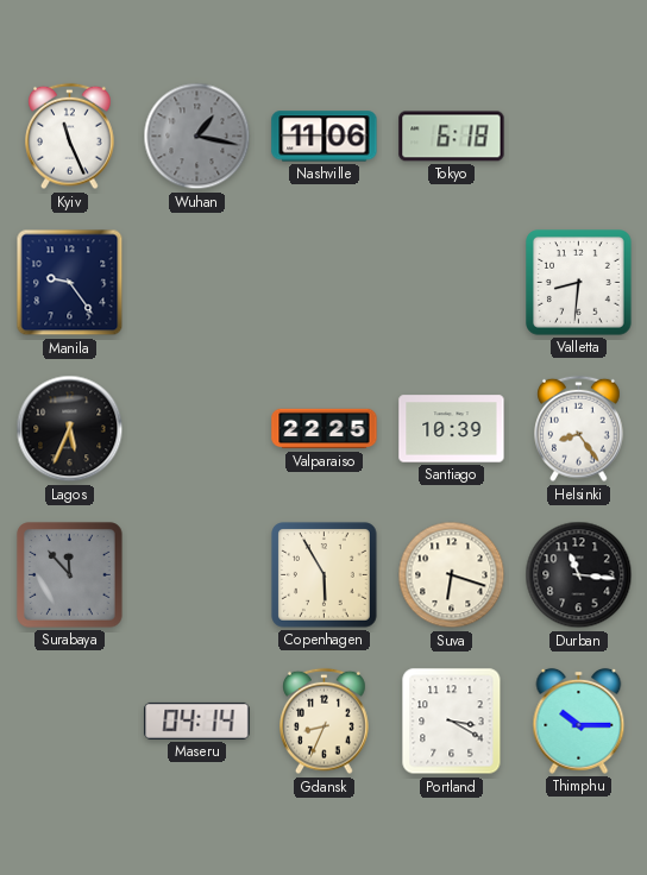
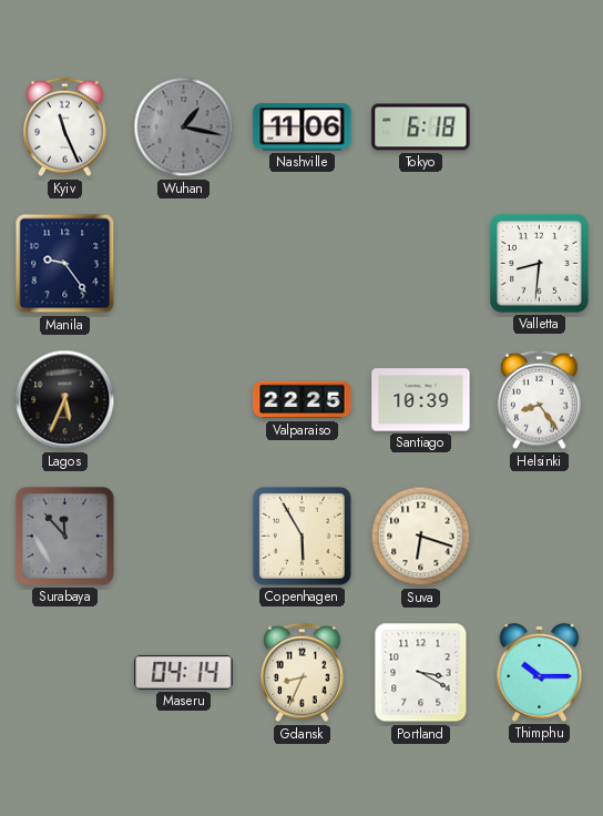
Durban: 11:16 -> none (579, 575)
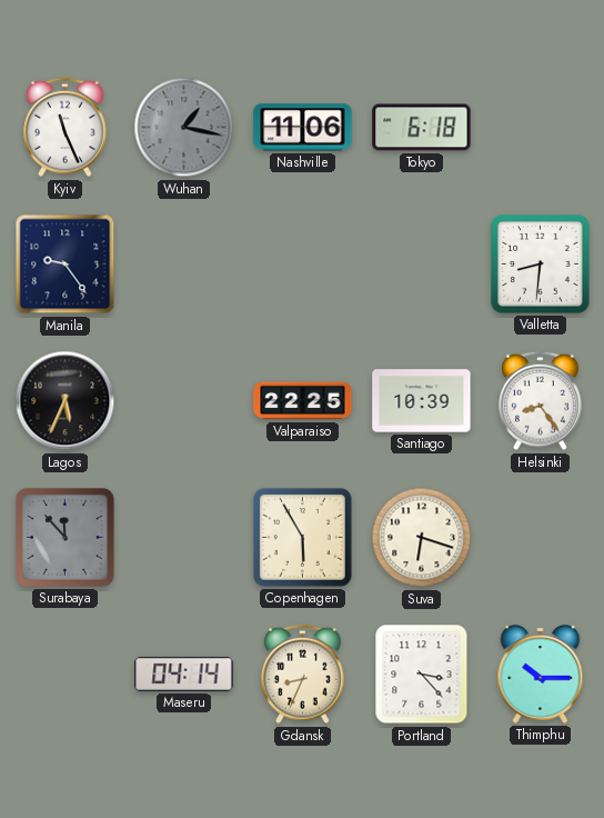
Portland: 3:20 -> 3:23 (422, 675)
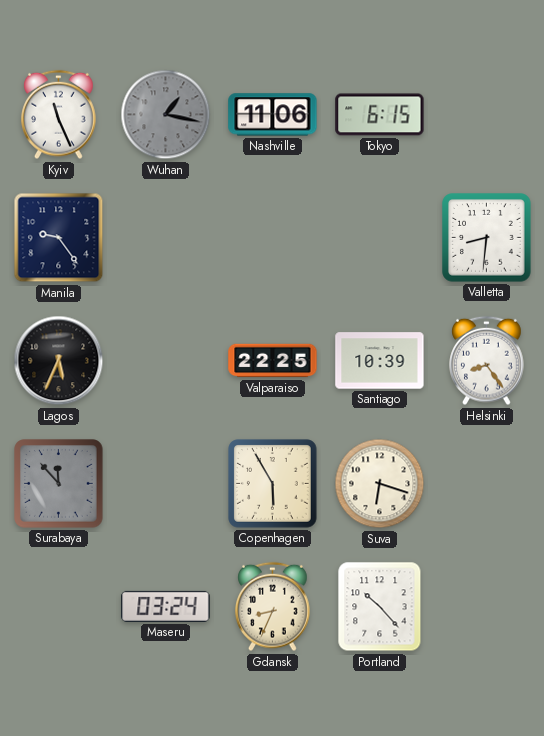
Tokyo: 6:18 -> 6:15 (380, 115)
Maseru: 04:14 -> 03:24 (166, 606)
Portland: 3:23 -> 10:23 (380, 607)
Thimphu: 10:15 -> none (541, 674)
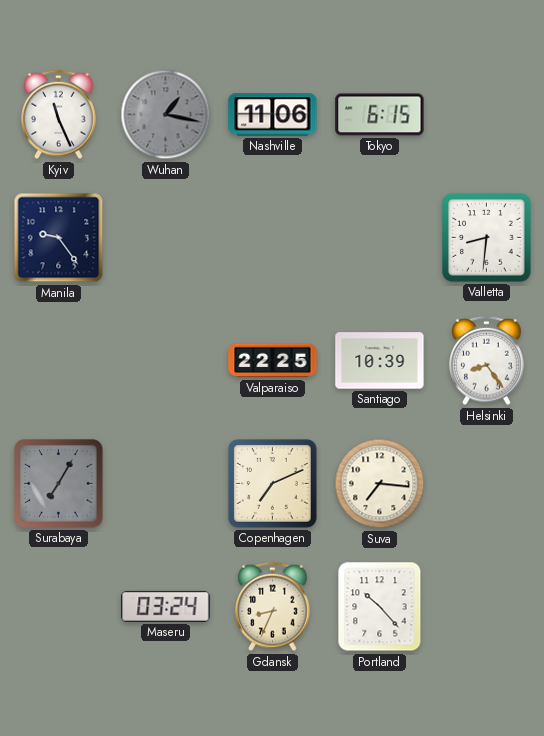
Lagos: 5:34 -> none (59, 361)
Surabaya: 11:53 -> 7:05 (59, 484)
Copenhagen: 5:55 -> 7:11 (273, 484)
Suva: 6:18 -> 7:16 (380, 484)
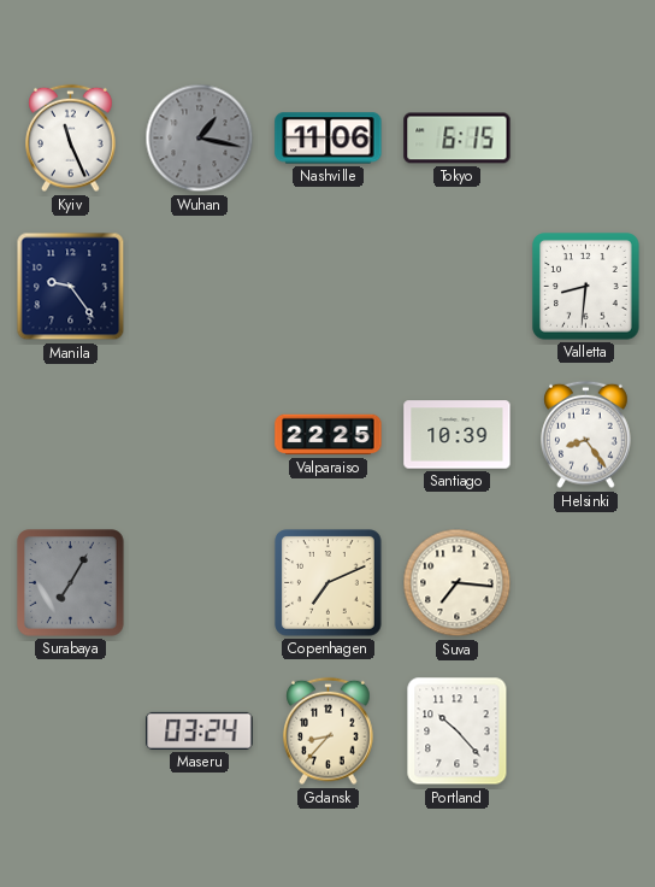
Gdansk: 8:34 -> 8:37 (329, 732)
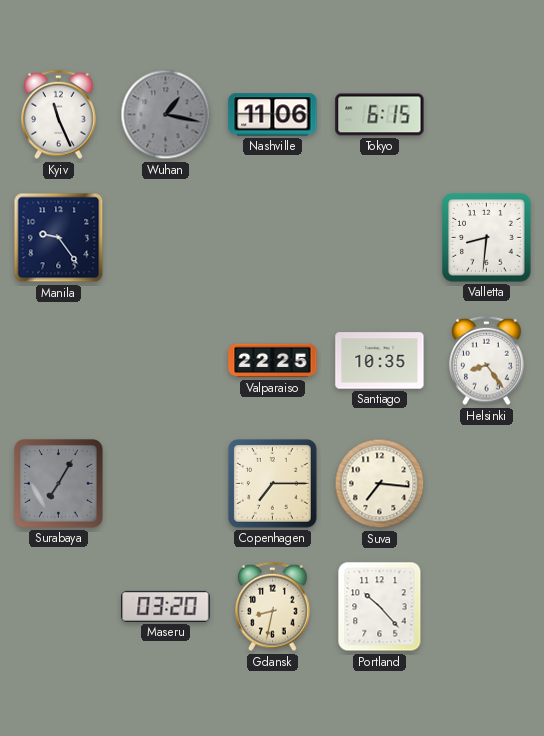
Santiago: 10:39 -> 10:35 (380, 361)
Copenhagen: 7:11 -> 7:15 (273, 484)
Maseru: 03:24 -> 03:20 (166, 606)
Gdansk: 8:37 -> 8:32 (273, 607)
